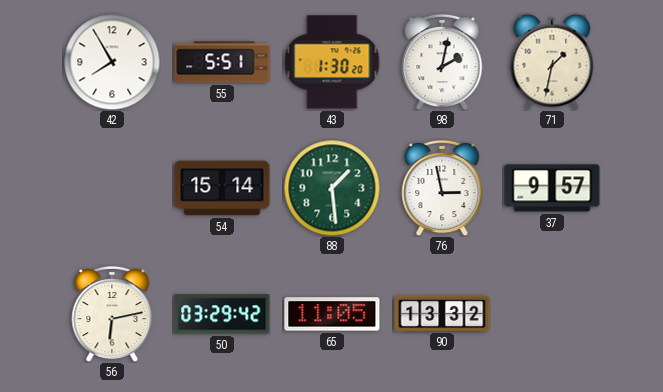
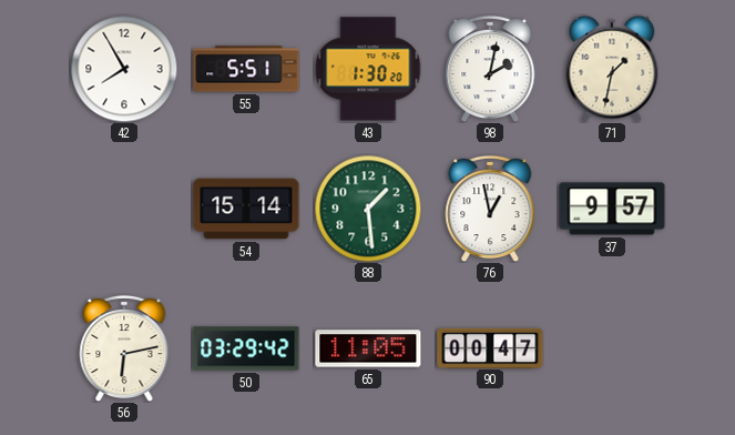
76: 2:58 -> 12:58 (490, 209)
90: 13:32 -> 00:47 (490, 347)
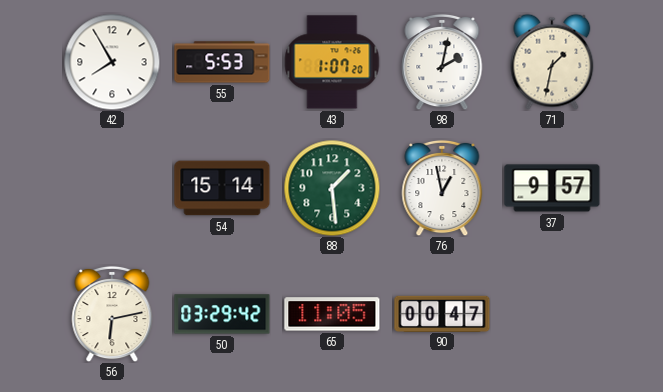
55: 5:51 -> 5:53 (222, 62)
43: 1:30 -> 1:07 (332, 62)
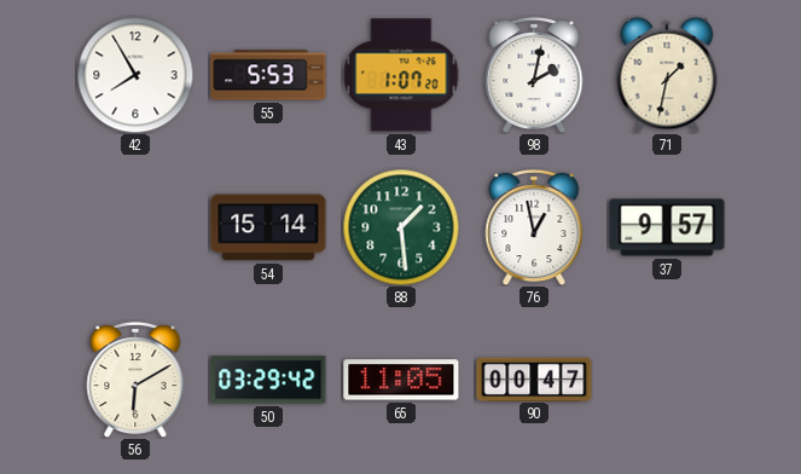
56: 6:13 -> 6:10 (135, 380)
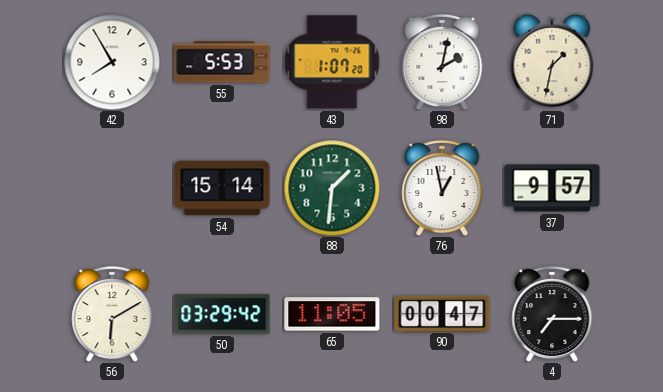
88: 1:29 -> 1:31 (332, 188)
4: none -> 7:15 (552, 314)
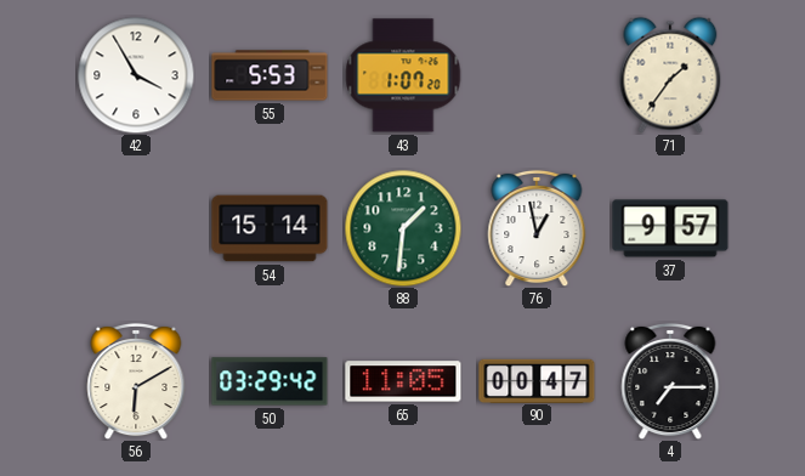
42: 7:55 -> 3:55 (136, 75)
98: 2:02 -> none (442, 62)
71: 1:32 -> 1:36 (670, 75)
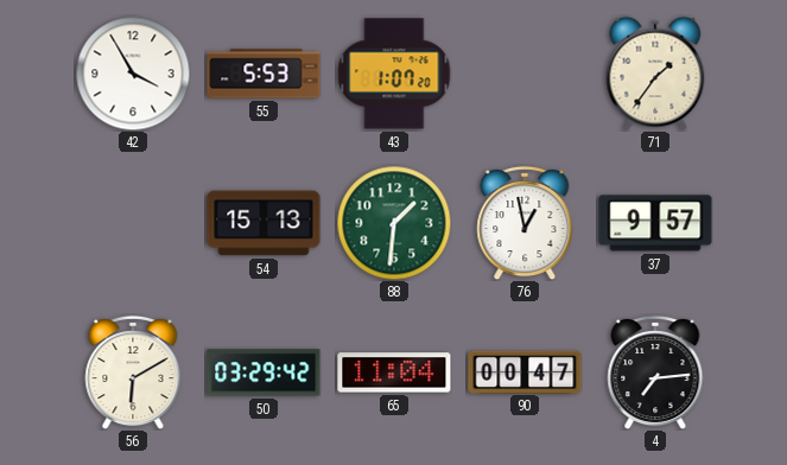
54: 15:14 -> 15:13 (264, 223)
65: 11:05 -> 11:04 (394, 372)
4: 7:15 -> 7:14 (655, 372)
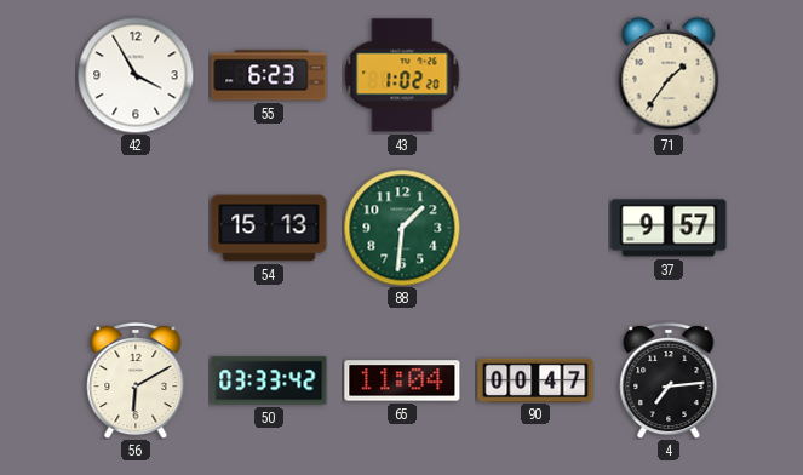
55: 5:53 -> 6:23 (269, 75)
43: 1:07 -> 1:02 (402, 75)
76: 12:58 -> none (525, 223)
50: 03:29 -> 03:33 (269, 380)
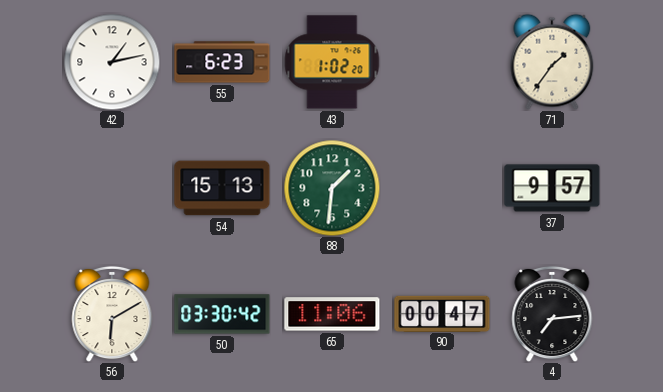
42: 3:55 -> 1:13 (112, 62)
50: 03:33 -> 03:30 (222, 314)
65: 11:04 -> 11:06 (332, 314)
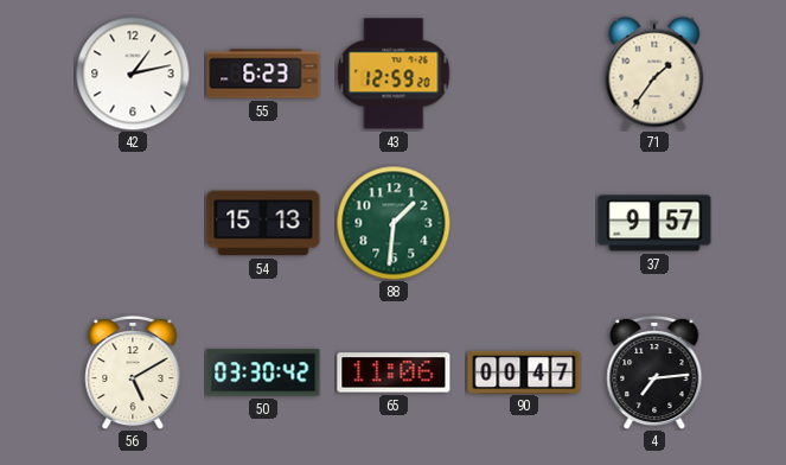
43: 1:02 -> 12:59 (394, 74)
56: 6:10 -> 5:10 (133, 372)
